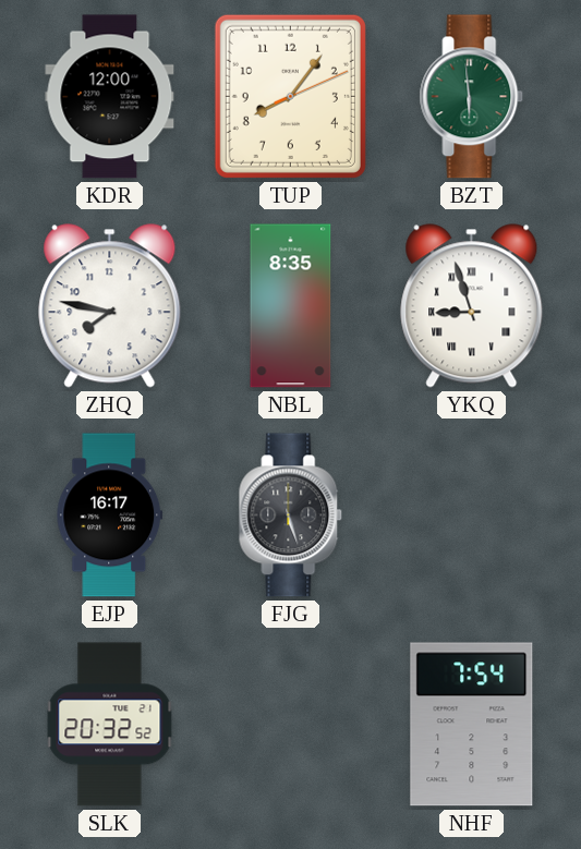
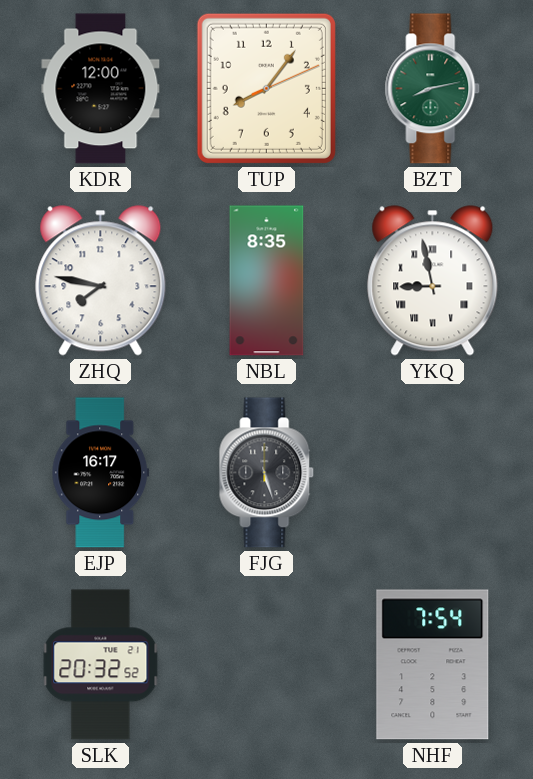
BZT: 5:59 -> 8:13 (433, 89)
YKQ: 8:57 -> 8:58 (433, 281)
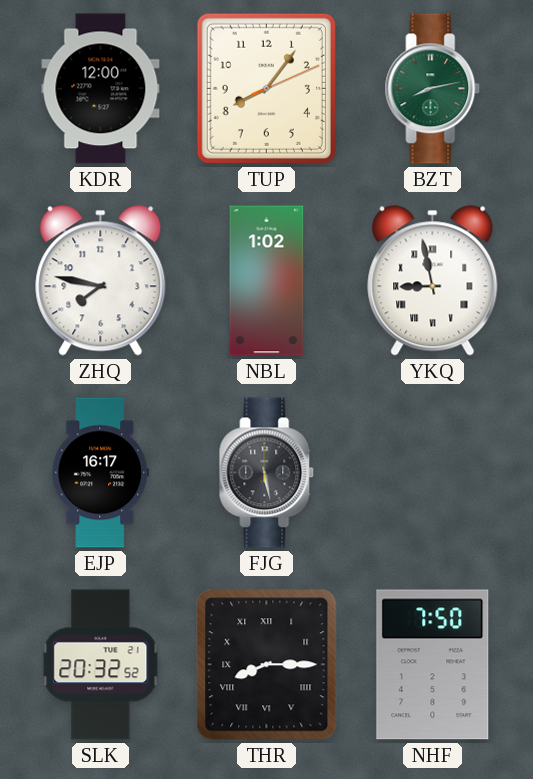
NBL: 8:35 -> 1:02 (267, 281)
FJG: 5:27 -> 5:28 (267, 473)
THR: none -> 8:15 (267, 665)
NHF: 7:54 -> 7:50 (433, 665)
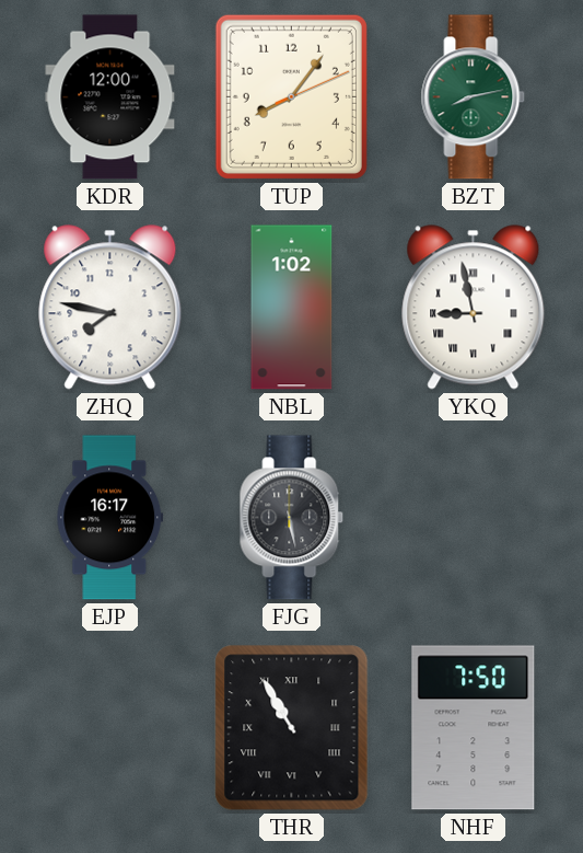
SLK: 20:32 -> none (101, 665)
THR: 8:15 -> 10:55 (292, 728)
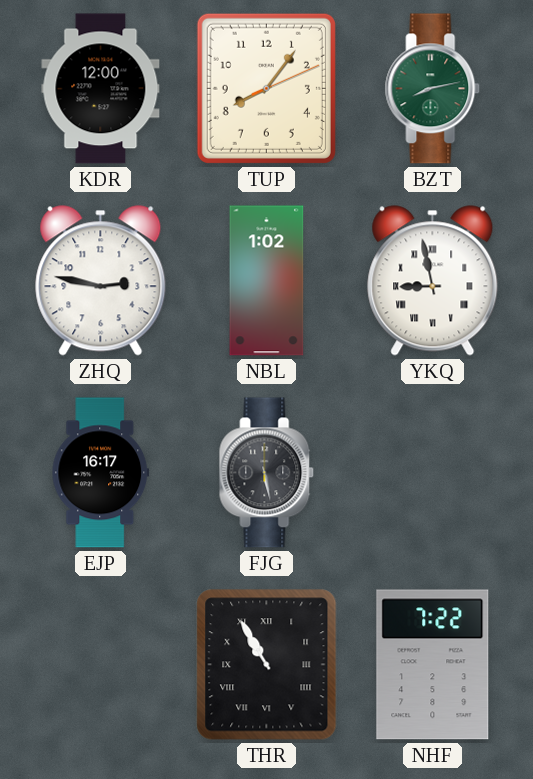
ZHQ: 7:47 -> 2:47 (101, 281)
NHF: 7:50 -> 7:22 (433, 665)
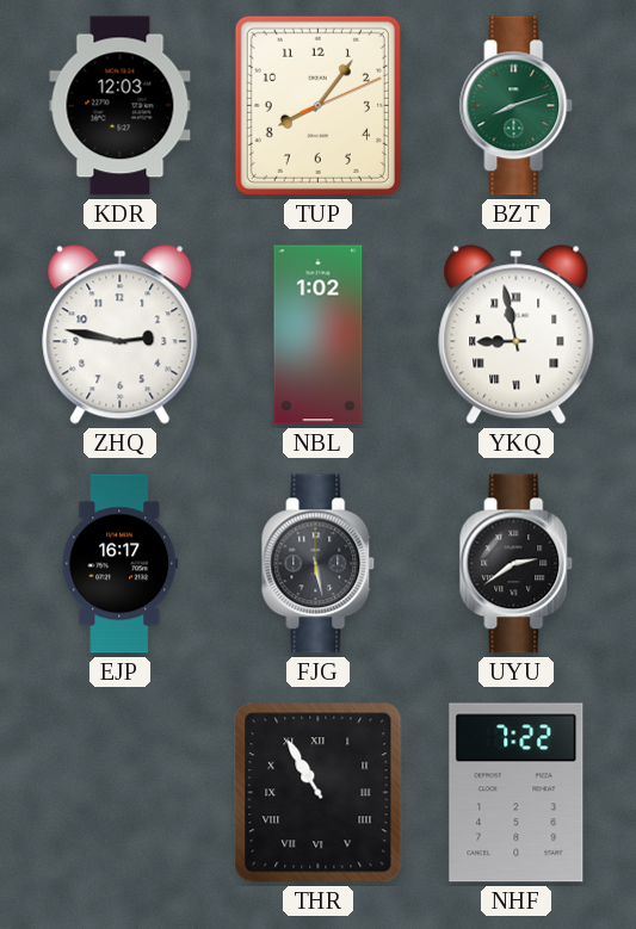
KDR: 12:00 -> 12:03 (121, 106)
BZT: 8:13 -> 8:12 (517, 106)
UYU: none -> 2:39 (517, 564)
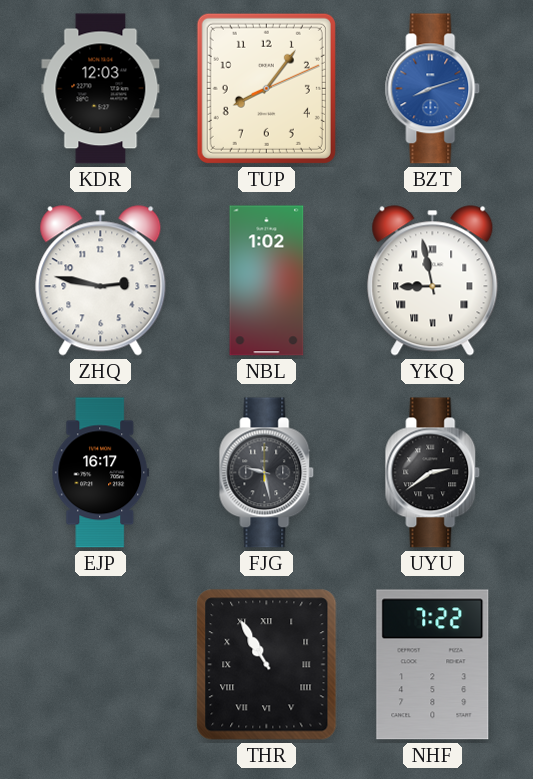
BZT dial: green -> blue (433, 89)
FJG: 5:28 -> 9:28 (267, 473)
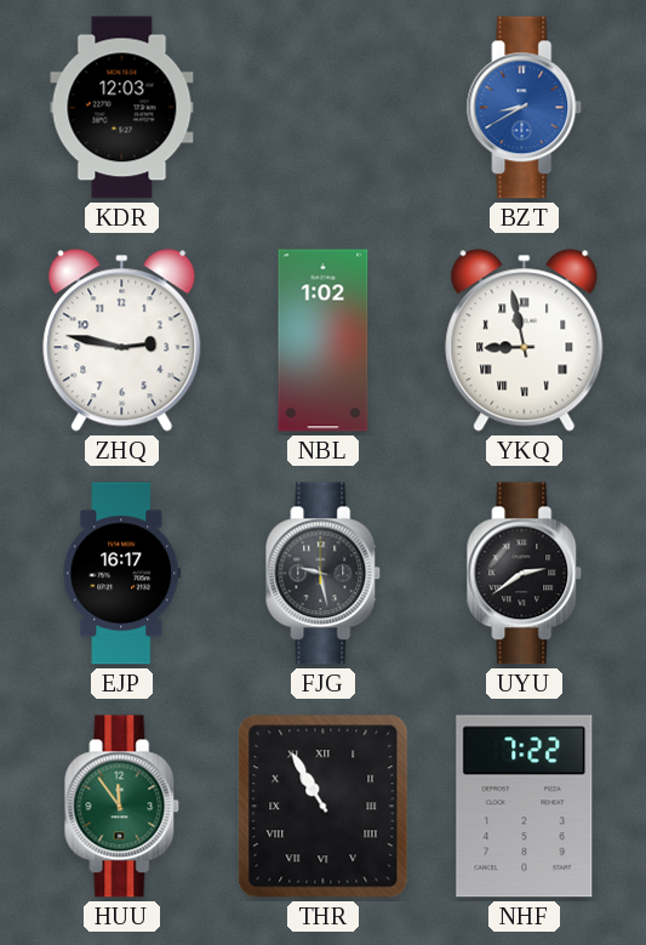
TUP: 8:06 -> none (266, 88)
BZT: 8:12 -> 8:40 (525, 108)
HUU: none -> 11:54 (122, 807)
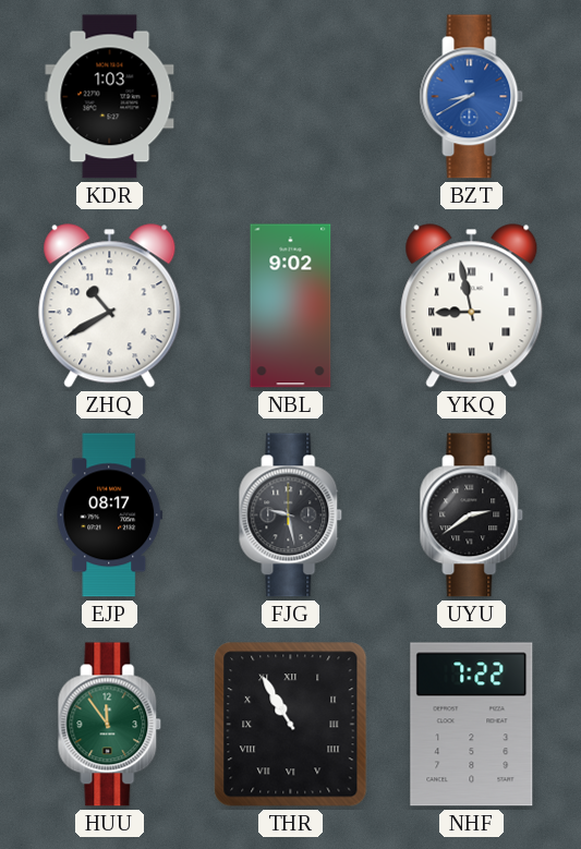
KDR: 12:03 -> 1:03 (110, 97)
ZHQ: 2:47 -> 10:40 (110, 306)
NBL: 1:02 -> 9:02 (291, 306)
EJP: 16:17 -> 08:17 (110, 516)
